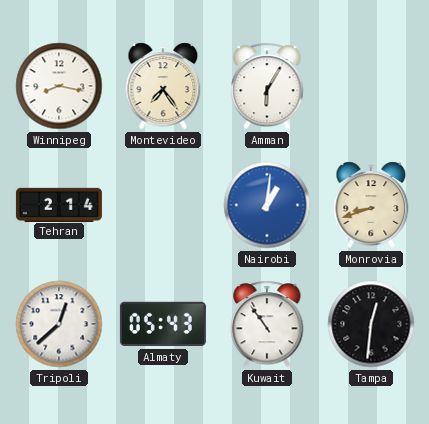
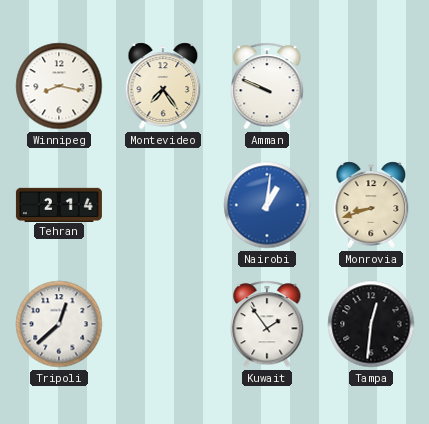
Amman: 6:05 -> 9:49 (267, 86)
Almaty: 05:43 -> none (163, 324)
Kuwait: 10:54 -> 1:54 (267, 324)
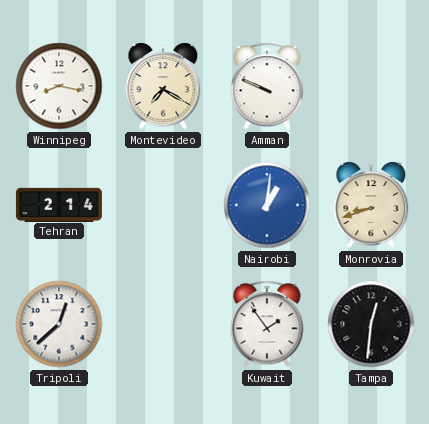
Montevideo: 7:24 -> 7:20 (163, 86)
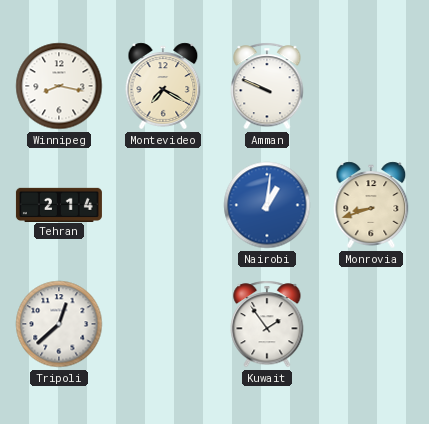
Tampa: 12:31 -> none (371, 324)
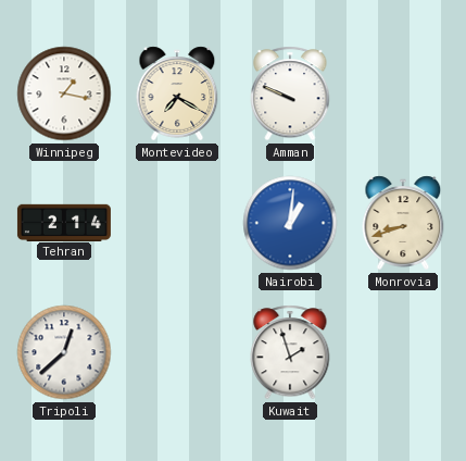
Winnipeg: 8:17 -> 1:17 (64, 94)
Kuwait: 1:54 -> 1:57 (290, 352)
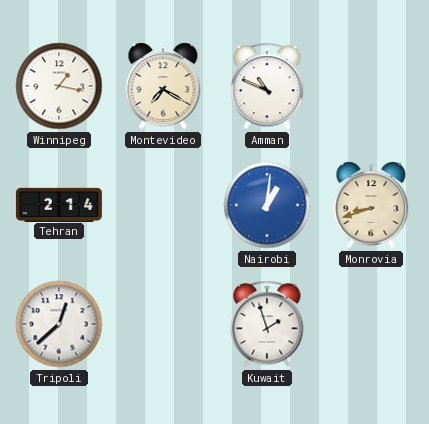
Amman: 9:49 -> 10:49 (267, 86)
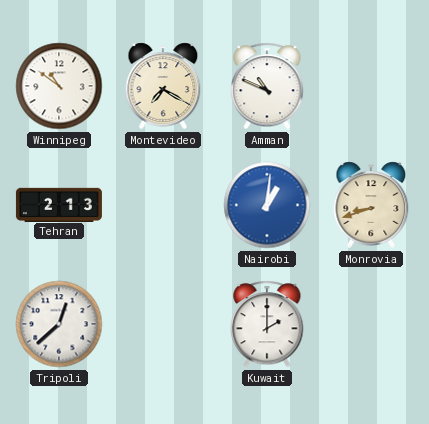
Winnipeg: 1:17 -> 10:51 (59, 86)
Tehran: 2:14 -> 2:13 (59, 204)
Kuwait: 1:57 -> 2:00 (267, 324)
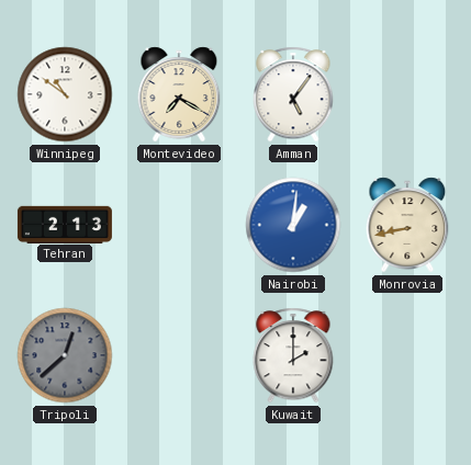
Amman: 10:49 -> 5:06 (293, 94)
Monrovia: 8:42 -> 8:43 (407, 225)
Tripoli dial: white -> grey (65, 355)
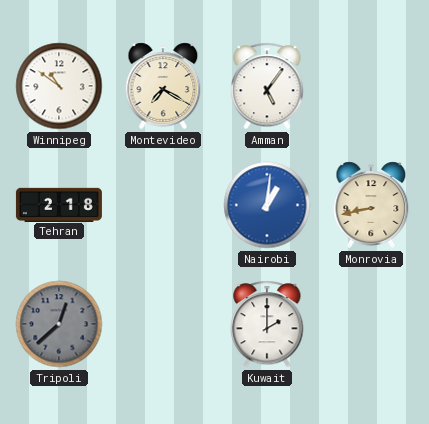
Tehran: 2:13 -> 2:18 (59, 204)
